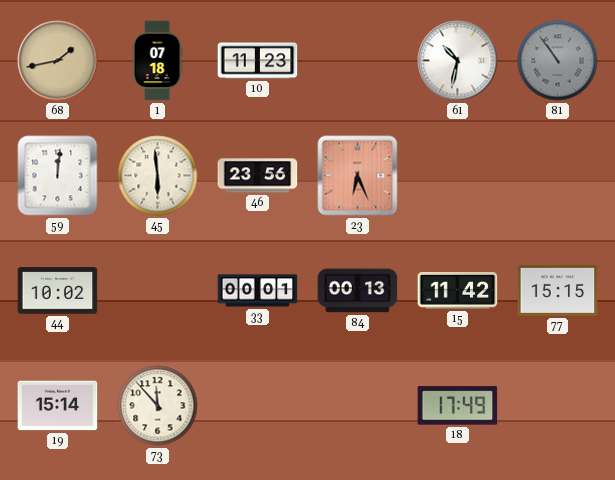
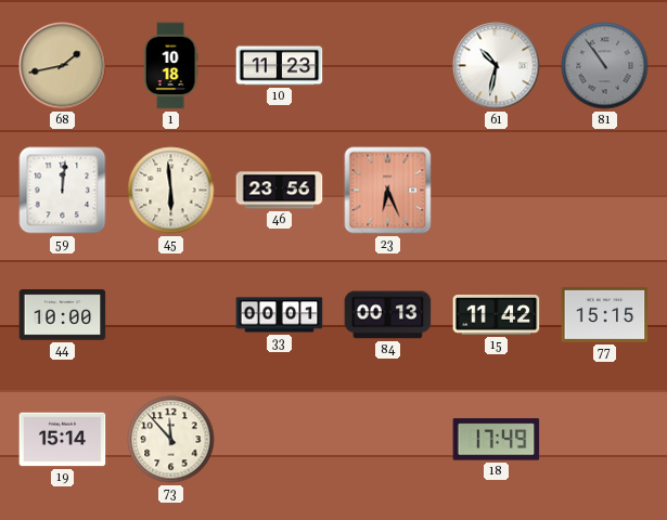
1: 07:18 -> 10:18 (170, 66)
44: 10:02 -> 10:00 (63, 315)
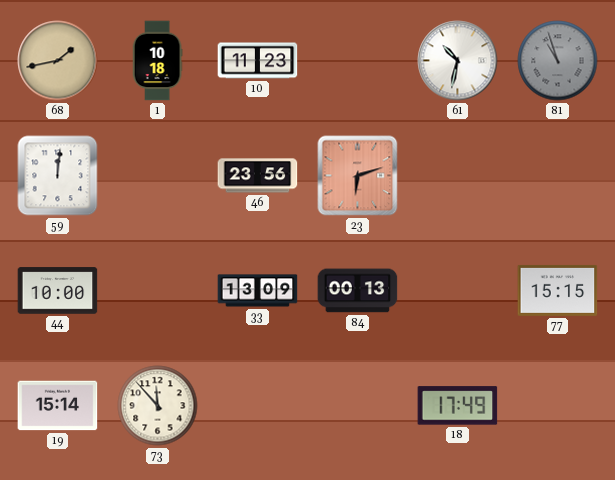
81: 10:54 -> 10:57 (558, 61)
45: 5:59 -> none (171, 191)
23: 6:26 -> 6:12 (358, 176)
33: 00:01 -> 13:09 (258, 291)
15: 11:42 -> none (497, 315)
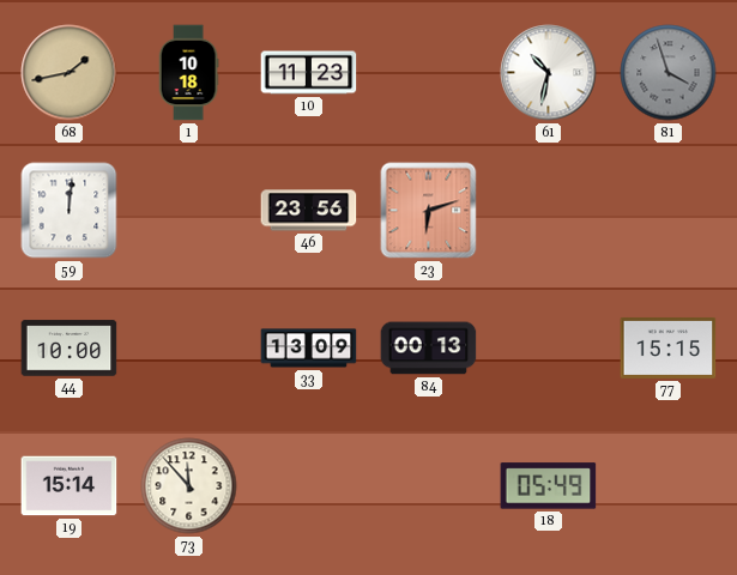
81: 10:57 -> 3:57 (669, 73)
18: 17:49 -> 05:49 (549, 486)
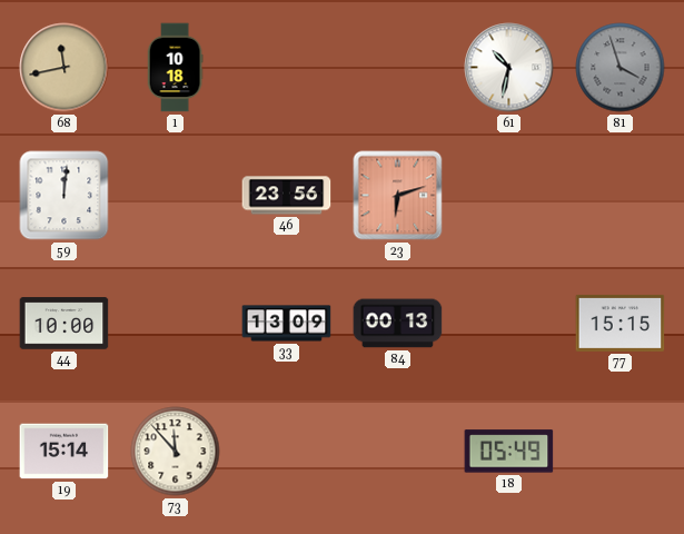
68: 1:43 -> 11:43 (65, 68)
10: 11:23 -> none (309, 73)
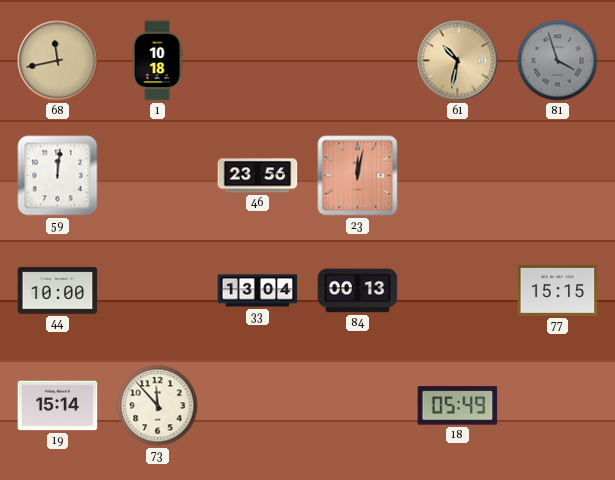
61 dial: white -> champagne (458, 61)
23: 6:12 -> 12:02 (358, 176)
33: 13:09 -> 13:04 (258, 291)
